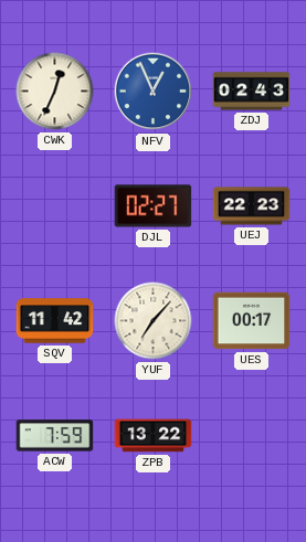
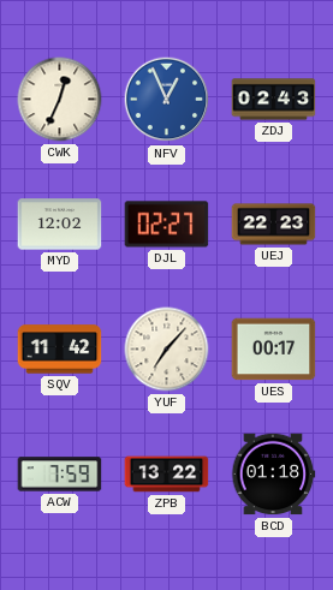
MYD: none -> 12:02 (60, 225)
BCD: none -> 01:18 (273, 475)
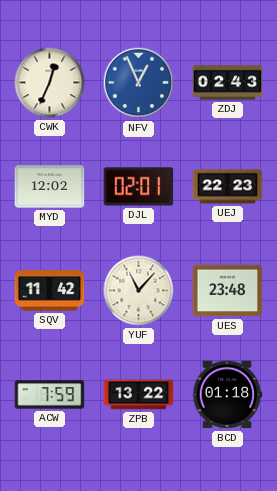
DJL: 02:27 -> 02:01 (139, 187)
YUF: 7:07 -> 11:07 (139, 291)
UES: 00:17 -> 23:48 (228, 291)
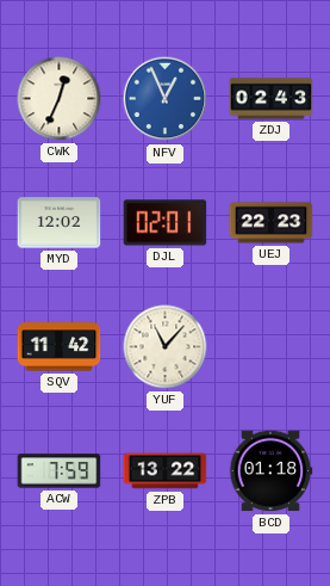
UES: 23:48 -> none (228, 291)
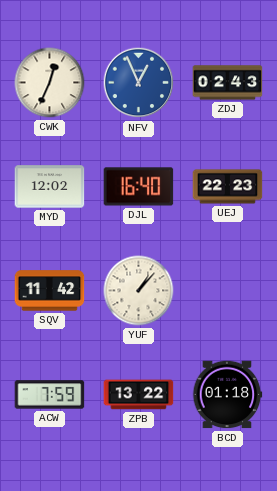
DJL: 02:01 -> 16:40 (139, 187)
YUF: 11:07 -> 1:07 (139, 291)
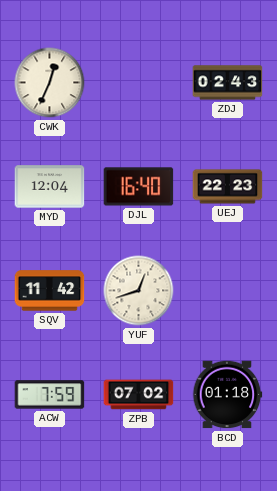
NFV: 12:56 -> none (139, 83)
MYD: 12:02 -> 12:04 (50, 187)
YUF: 1:07 -> 12:42 (139, 291)
ZPB: 13:22 -> 07:02 (139, 395)
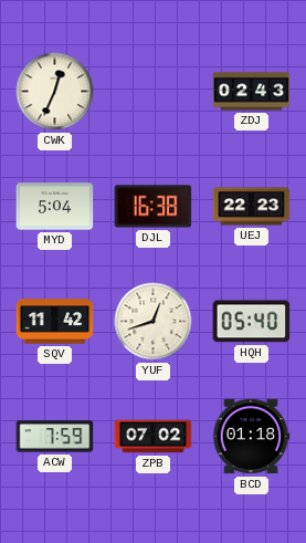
MYD: 12:04 -> 5:04 (55, 207)
DJL: 16:40 -> 16:38 (154, 207)
HQH: none -> 05:40 (252, 322)
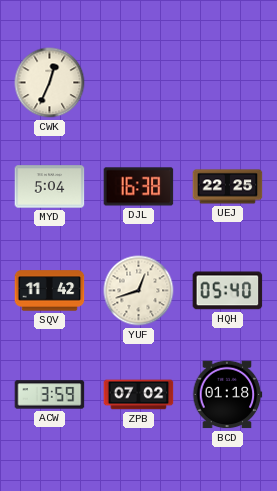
ZDJ: 02:43 -> none (252, 92)
UEJ: 22:23 -> 22:25 (228, 187)
ACW: 7:59 -> 3:59 (50, 395)
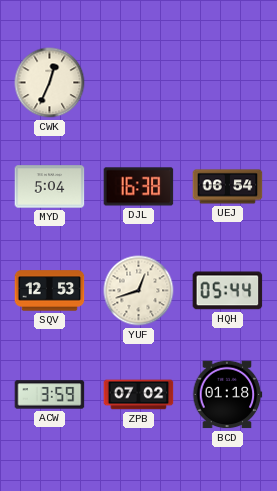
UEJ: 22:25 -> 06:54 (228, 187)
SQV: 11:42 -> 12:53 (50, 291)
HQH: 05:40 -> 05:44 (228, 291)
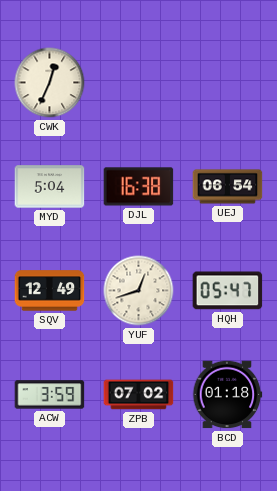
SQV: 12:53 -> 12:49 (50, 291)
HQH: 05:44 -> 05:47 (228, 291)
